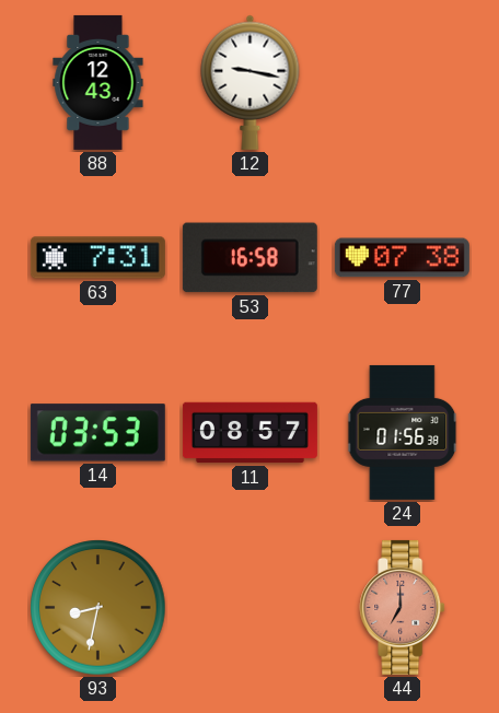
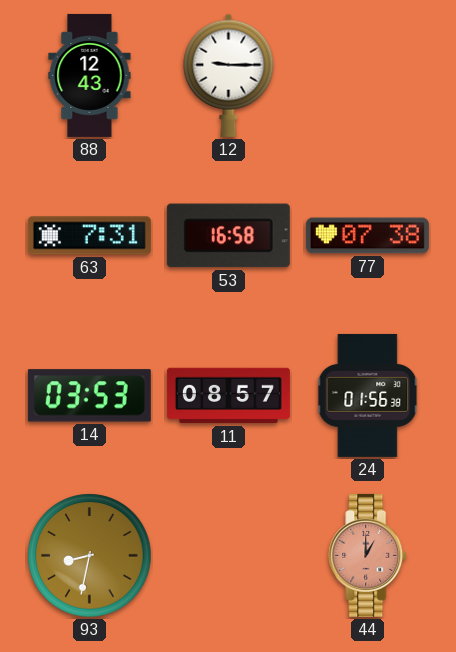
12: 9:17 -> 9:15 (229, 75)
44: 7:00 -> 1:00 (368, 555)
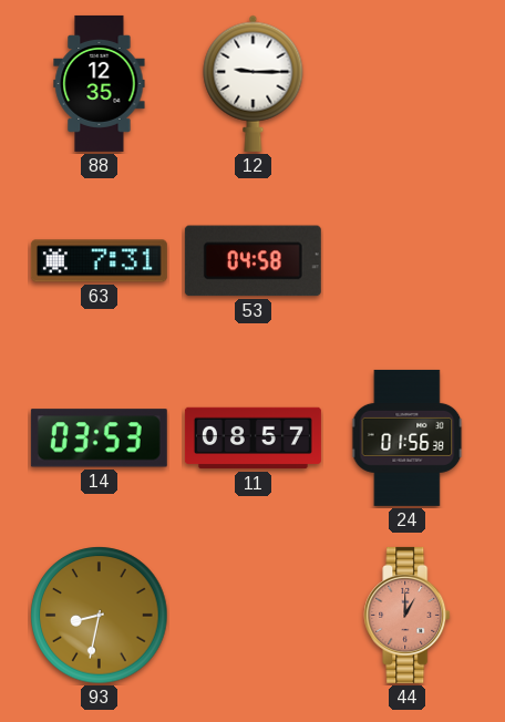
88: 12:43 -> 12:35 (100, 83)
53: 16:58 -> 04:58 (252, 261)
77: 07:38 -> none (367, 236)
